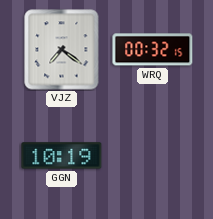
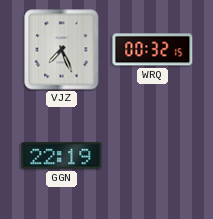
VJZ: 7:21 -> 7:26 (62, 50)
GGN: 10:19 -> 22:19 (62, 156)
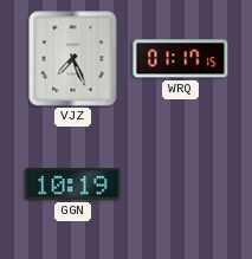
WRQ: 00:32 -> 01:17 (181, 59)
GGN: 22:19 -> 10:19 (73, 184)
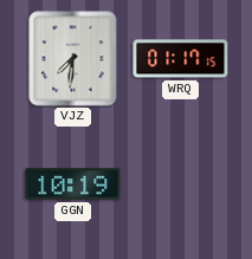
VJZ: 7:26 -> 7:31 (73, 59)
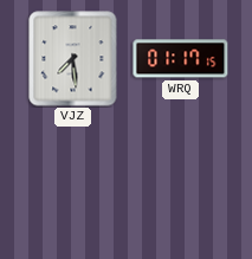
VJZ: 7:31 -> 7:29 (73, 59)
GGN: 10:19 -> none (73, 184)
